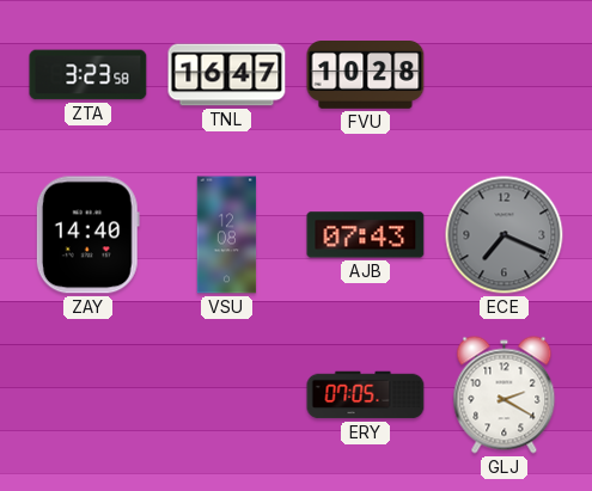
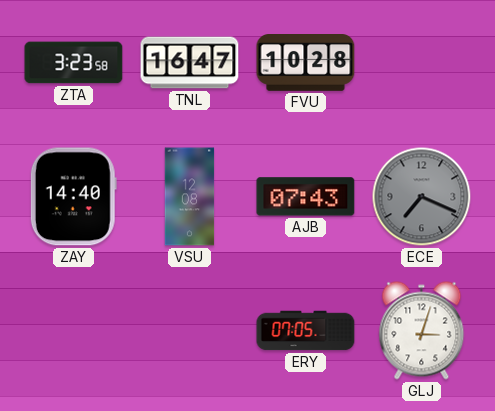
GLJ: 2:20 -> 3:03 (422, 331)
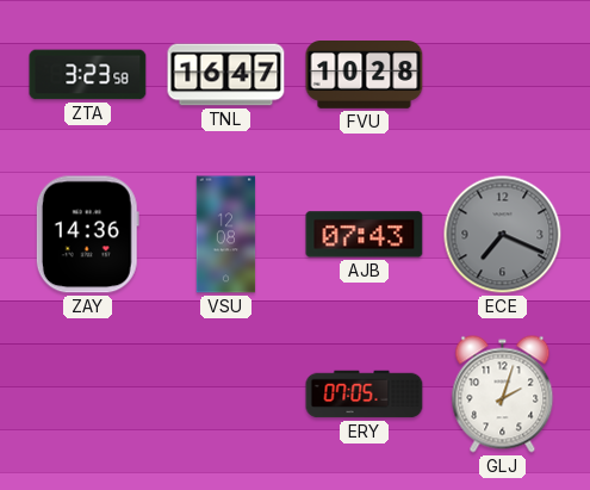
ZAY: 14:40 -> 14:36 (87, 235)
GLJ: 3:03 -> 2:03 (503, 395)
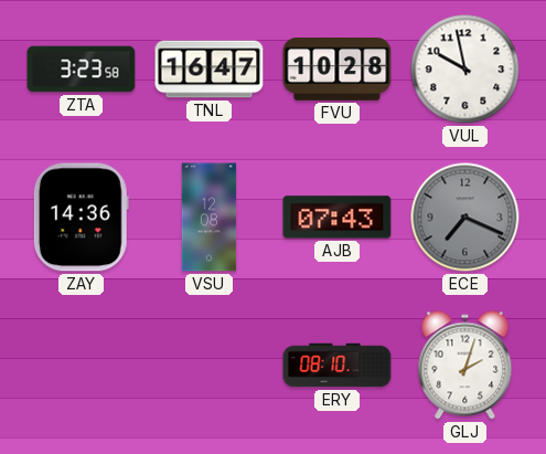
VUL: none -> 9:58 (465, 70)
ERY: 07:05 -> 08:10 (338, 366)
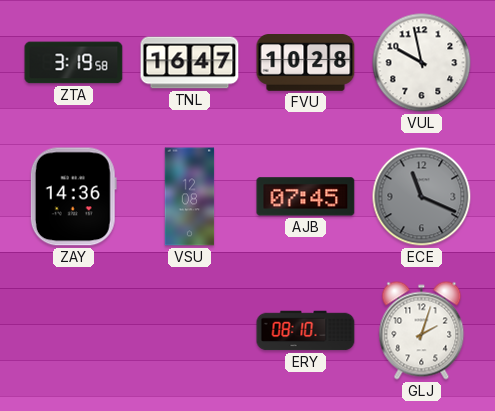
ZTA: 3:23 -> 3:19 (74, 63)
AJB: 07:43 -> 07:45 (306, 197)
ECE: 7:19 -> 11:19 (422, 197)
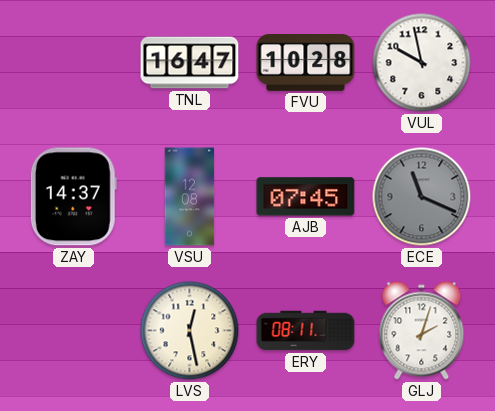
ZTA: 3:19 -> none (74, 63)
ZAY: 14:36 -> 14:37 (73, 197)
LVS: none -> 12:28 (190, 331)
ERY: 08:10 -> 08:11 (306, 331)
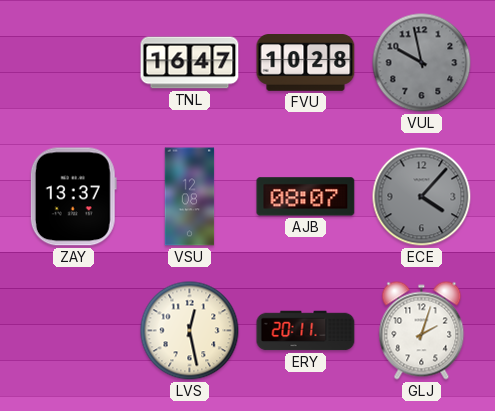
VUL dial: white -> grey (422, 63)
ZAY: 14:37 -> 13:37 (73, 197)
AJB: 07:45 -> 08:07 (306, 197)
ECE: 11:19 -> 4:07 (422, 197)
ERY: 08:11 -> 20:11 (306, 331)
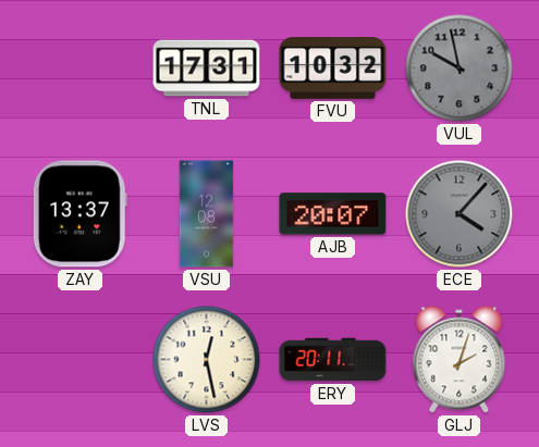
TNL: 16:47 -> 17:31 (207, 69)
FVU: 10:28 -> 10:32 (333, 69)
AJB: 08:07 -> 20:07 (333, 214)
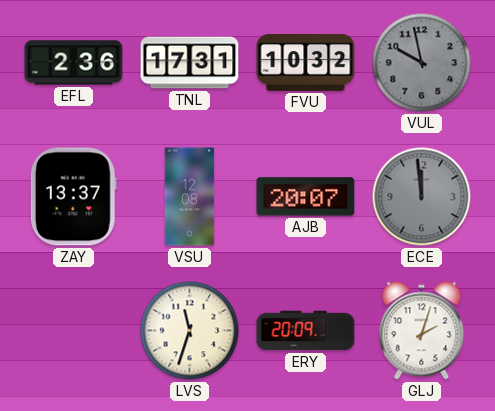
EFL: none -> 2:36 (74, 63)
ECE: 4:07 -> 11:59 (422, 197)
LVS: 12:28 -> 11:33 (190, 331)
ERY: 20:11 -> 20:09 (306, 331)
